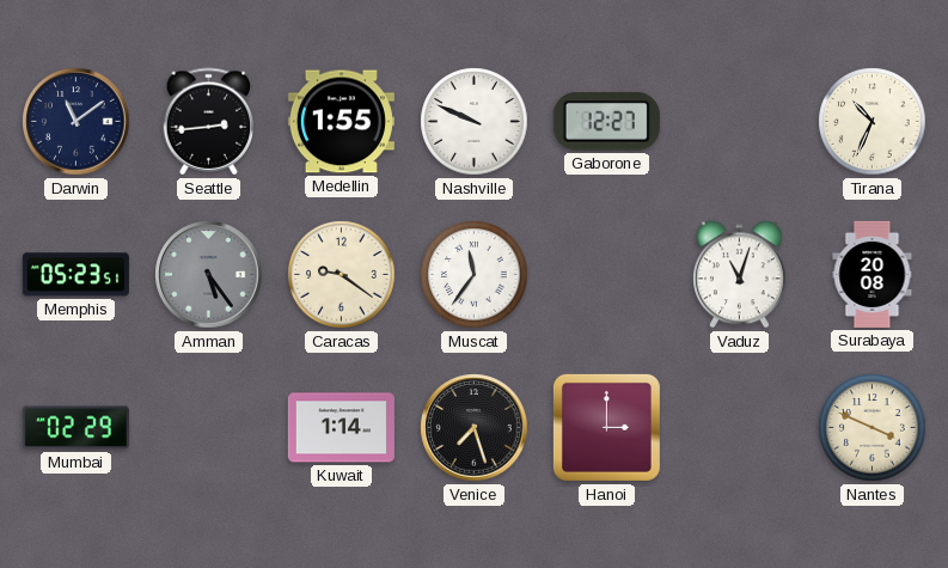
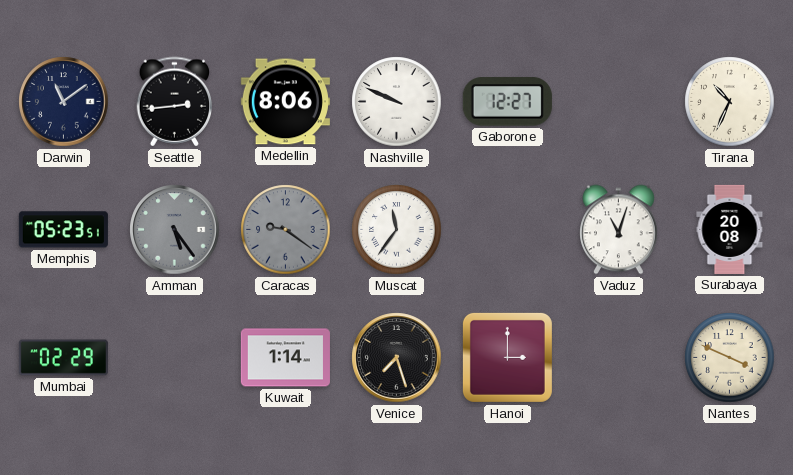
Medellin: 1:55 -> 8:06 (285, 102)
Caracas dial: cream -> grey (286, 230)
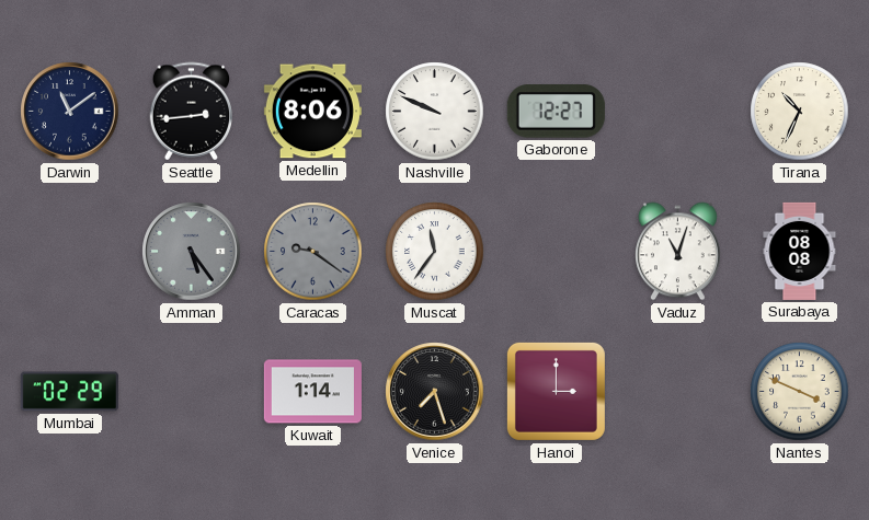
Memphis: 05:23 -> none (63, 230)
Surabaya: 20:08 -> 08:08 (800, 251)
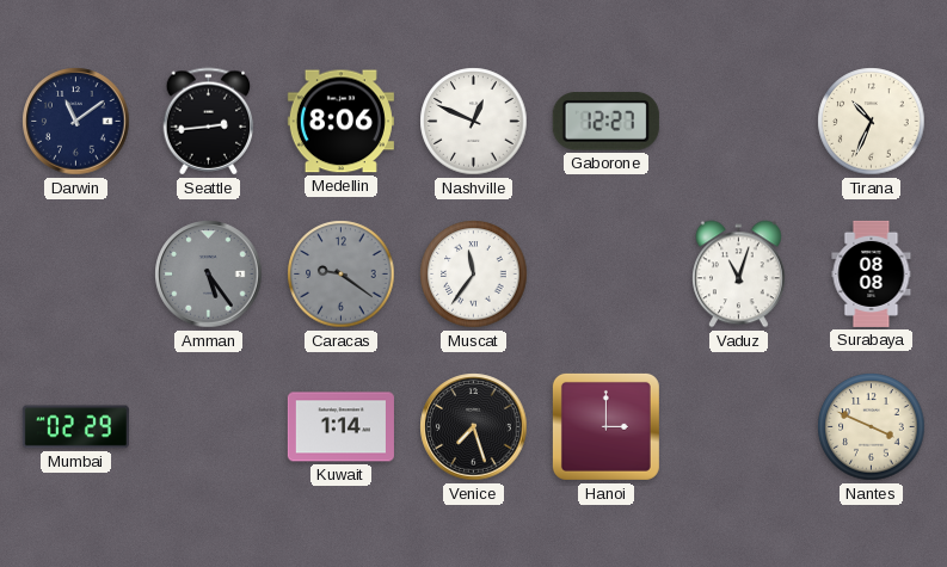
Nashville: 9:49 -> 12:49 (474, 122)
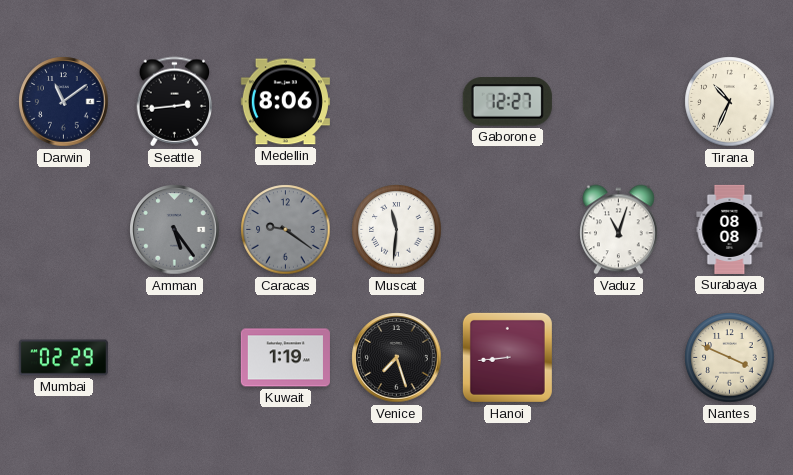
Nashville: 12:49 -> none (474, 122)
Muscat: 11:36 -> 11:31 (397, 230)
Kuwait: 1:14 -> 1:19 (285, 358)
Hanoi: 3:00 -> 8:44 (507, 357)
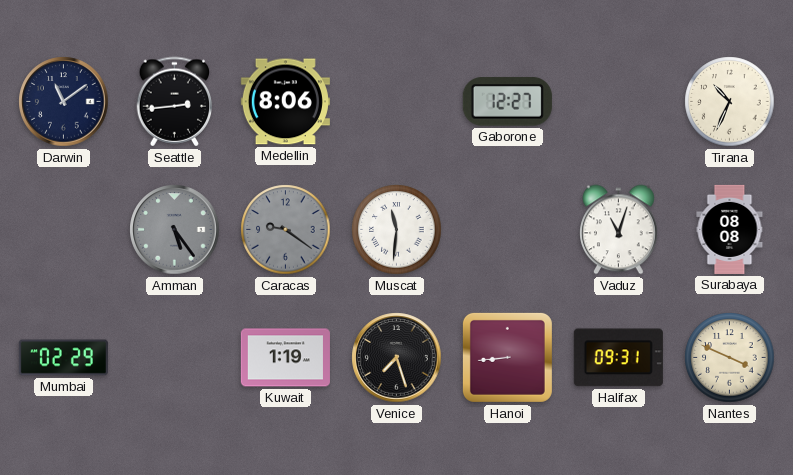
Halifax: none -> 09:31 (618, 358)
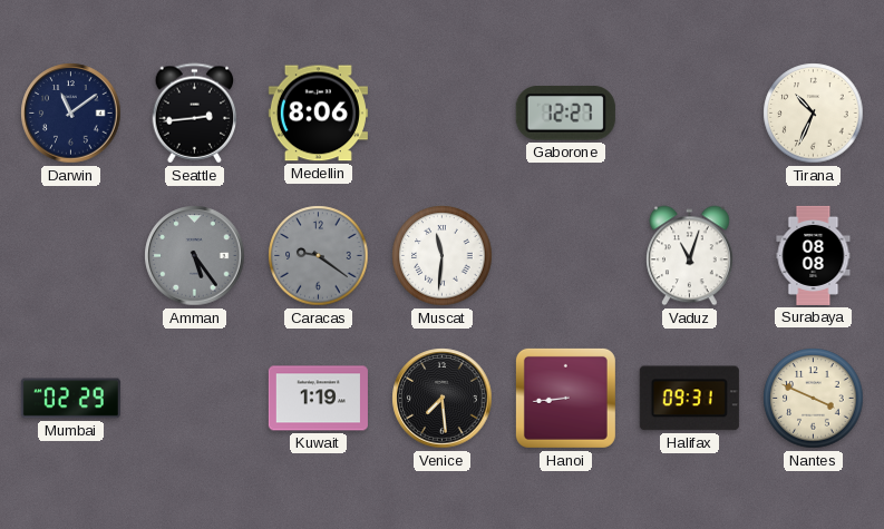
Venice: 7:27 -> 7:29 (443, 399)
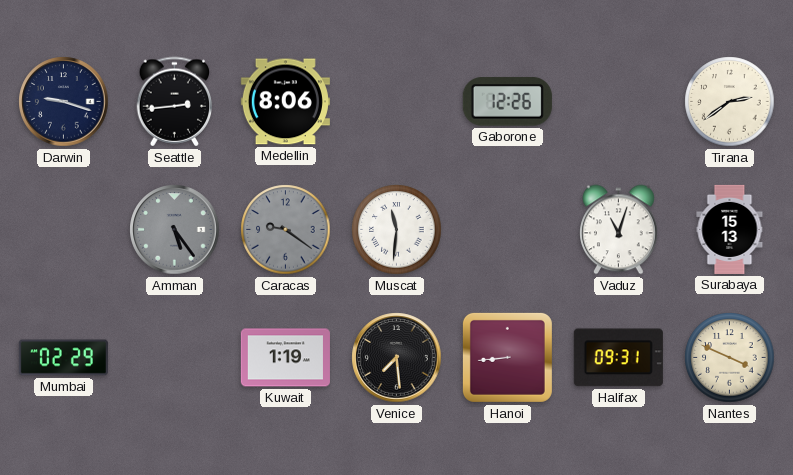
Darwin: 11:09 -> 9:18 (64, 102)
Gaborone: 12:27 -> 12:26 (507, 102)
Tirana: 10:34 -> 2:39 (730, 102)
Surabaya: 08:08 -> 15:13 (730, 229)
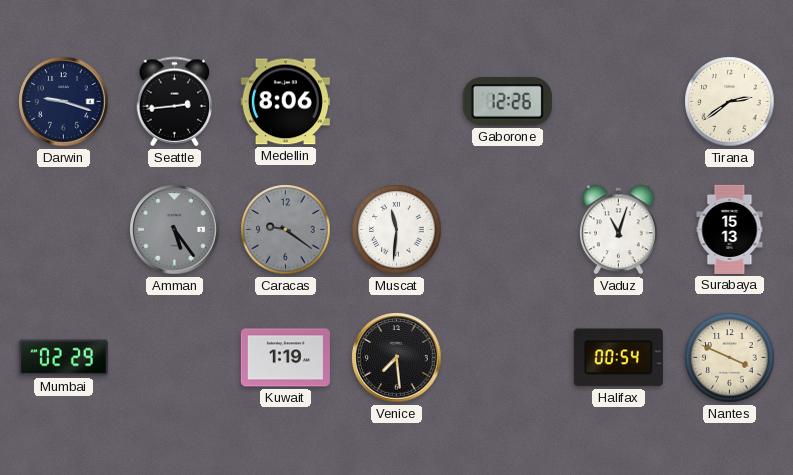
Hanoi: 8:44 -> none (507, 357)
Halifax: 09:31 -> 00:54 (618, 358)
